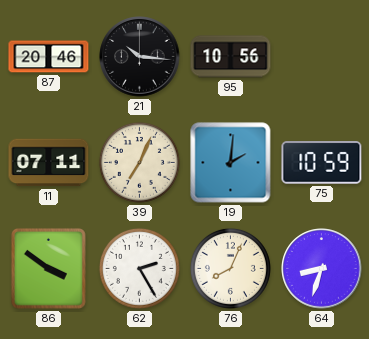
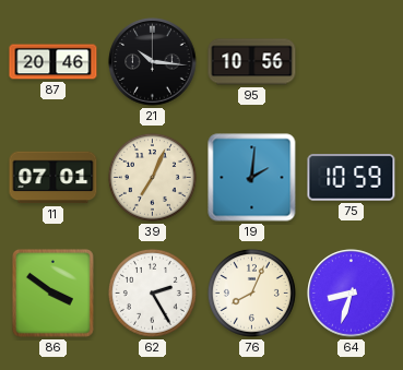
11: 07:11 -> 07:01 (54, 178)
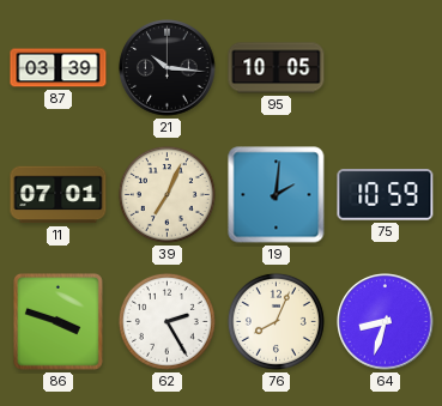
87: 20:46 -> 03:39 (59, 68)
95: 10:56 -> 10:05 (277, 68)
86: 3:51 -> 3:48 (57, 321)
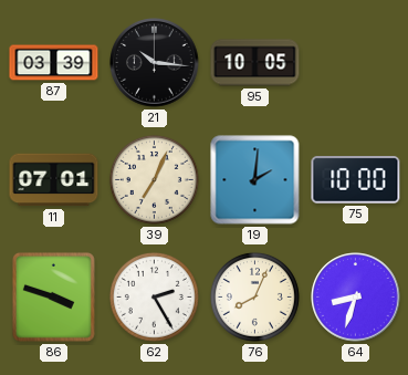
75: 10:59 -> 10:00 (356, 180)
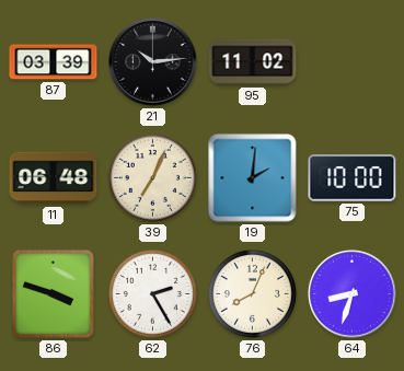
21: 10:16 -> 10:14 (153, 62)
95: 10:05 -> 11:02 (253, 62)
11: 07:01 -> 06:48 (54, 178)
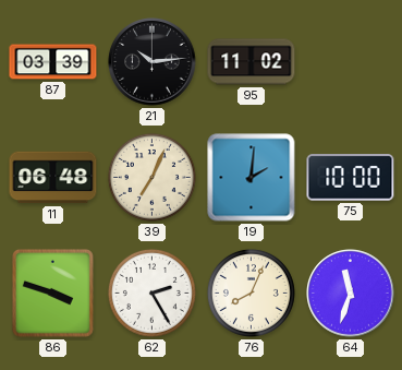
64: 8:33 -> 11:33 (351, 294)
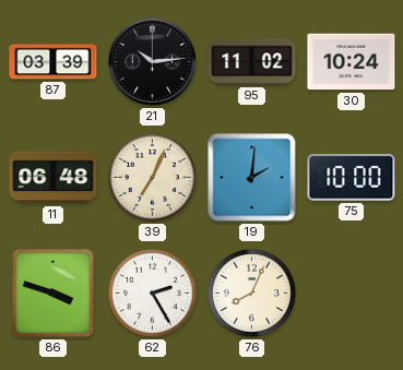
30: none -> 10:24 (352, 62)
64: 11:33 -> none (351, 294)
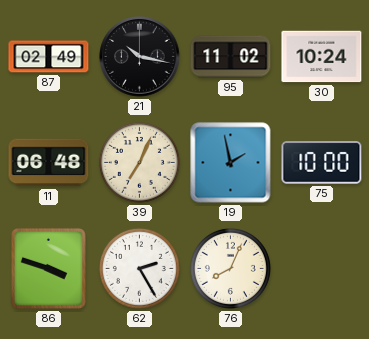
87: 03:39 -> 02:49 (49, 57)
21: 10:14 -> 10:17 (140, 57)
19: 2:01 -> 1:58 (231, 163)
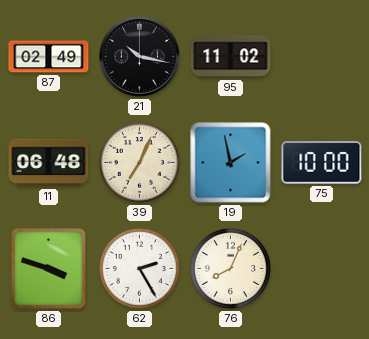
30: 10:24 -> none (322, 57)
